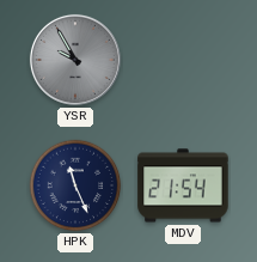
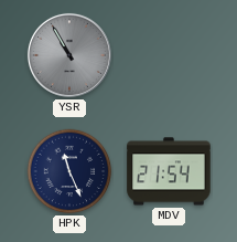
YSR: 9:55 -> 10:55 (69, 55)
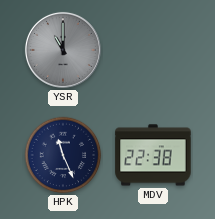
YSR: 10:55 -> 11:00 (63, 50)
MDV: 21:54 -> 22:38 (153, 155)
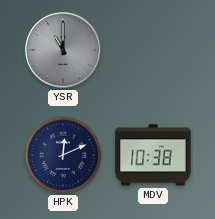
HPK: 11:26 -> 12:11 (63, 155)
MDV: 22:38 -> 10:38 (153, 155)
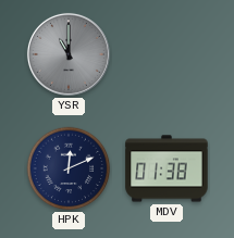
MDV: 10:38 -> 01:38 (167, 168)
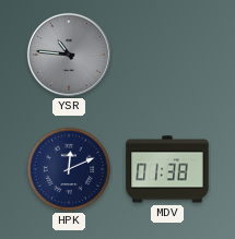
YSR: 11:00 -> 10:46 (69, 55)
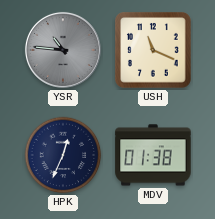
USH: none -> 11:19 (154, 51)
HPK: 12:11 -> 12:34 (63, 155)
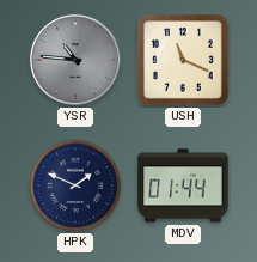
HPK: 12:34 -> 1:49 (75, 185)
MDV: 01:38 -> 01:44 (183, 185)
